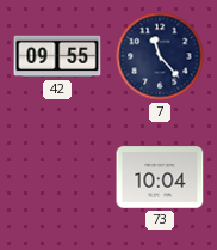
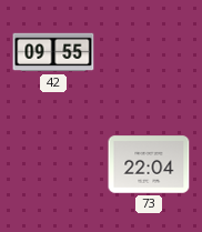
7: 11:23 -> none (160, 56)
73: 10:04 -> 22:04 (149, 164)
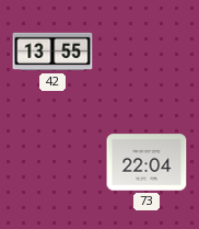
42: 09:55 -> 13:55 (52, 51)
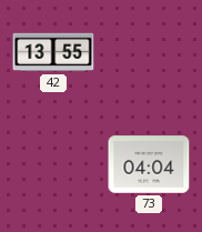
73: 22:04 -> 04:04 (149, 164)
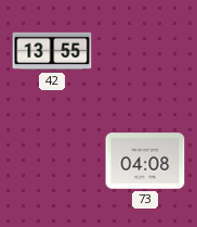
73: 04:04 -> 04:08 (145, 161)
